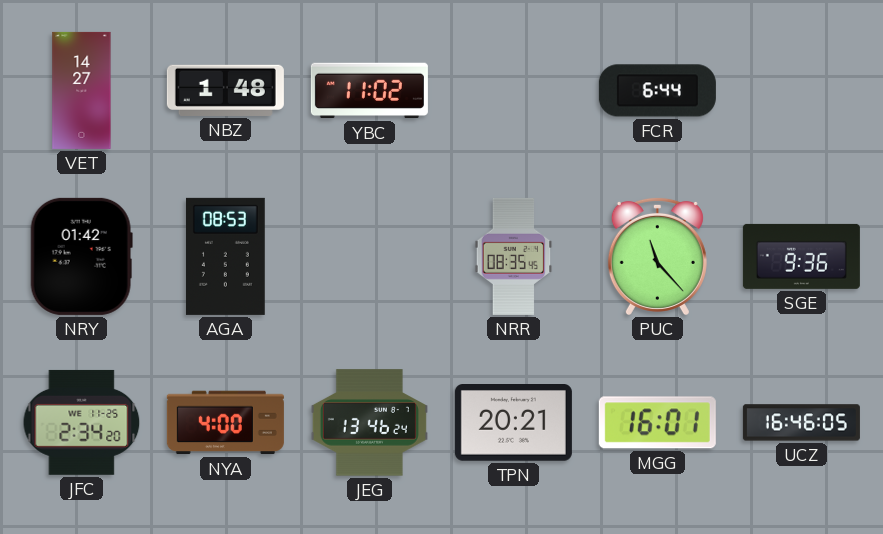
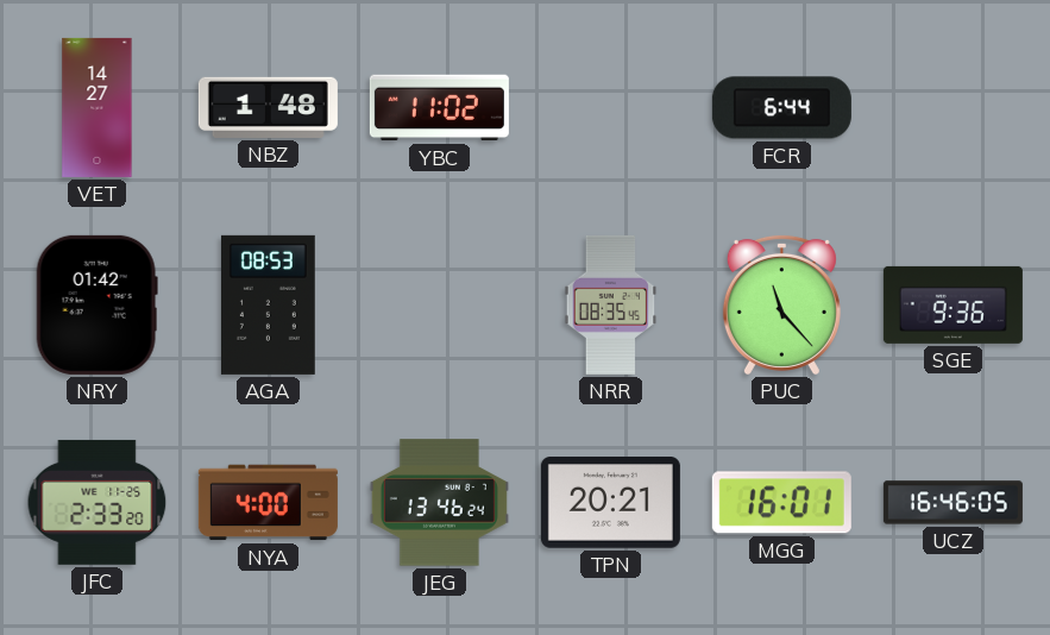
JFC: 2:34 -> 2:33 (98, 502)
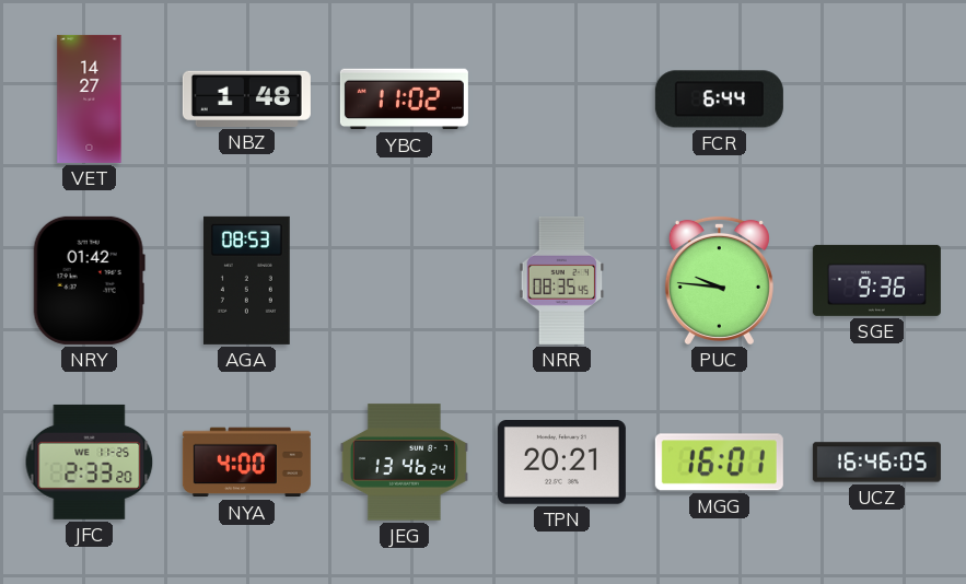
PUC: 11:23 -> 9:46 (719, 280)
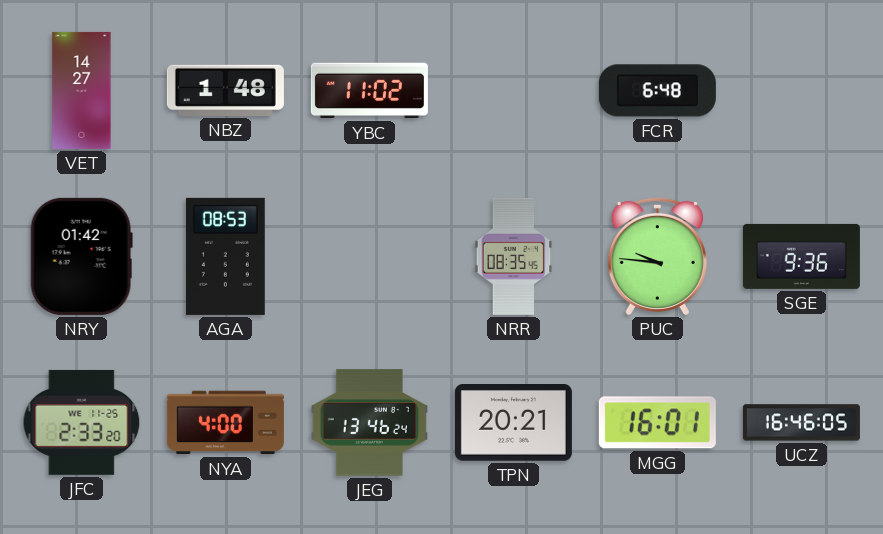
FCR: 6:44 -> 6:48 (657, 91)
